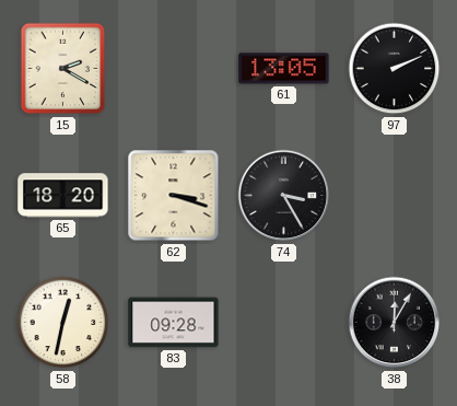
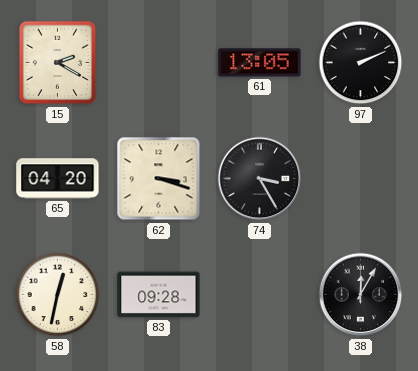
65: 18:20 -> 04:20 (58, 179)
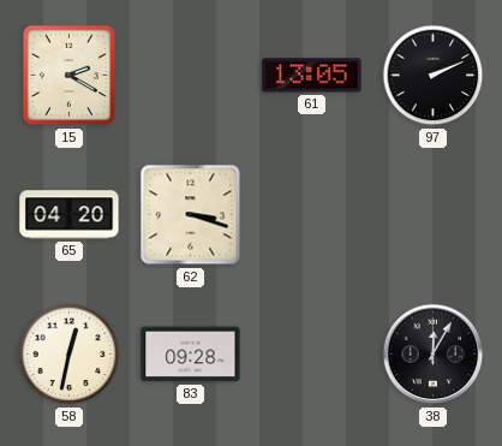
74: 3:25 -> none (260, 179)
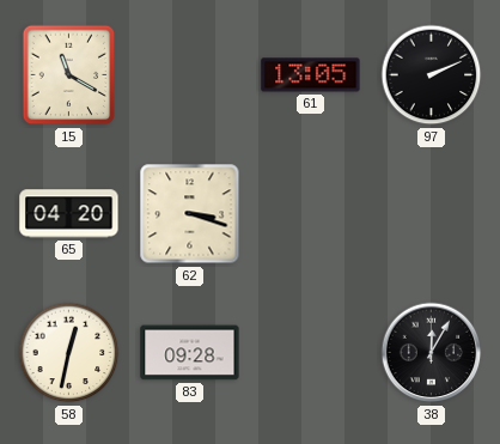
15: 2:20 -> 11:20 (69, 75)
